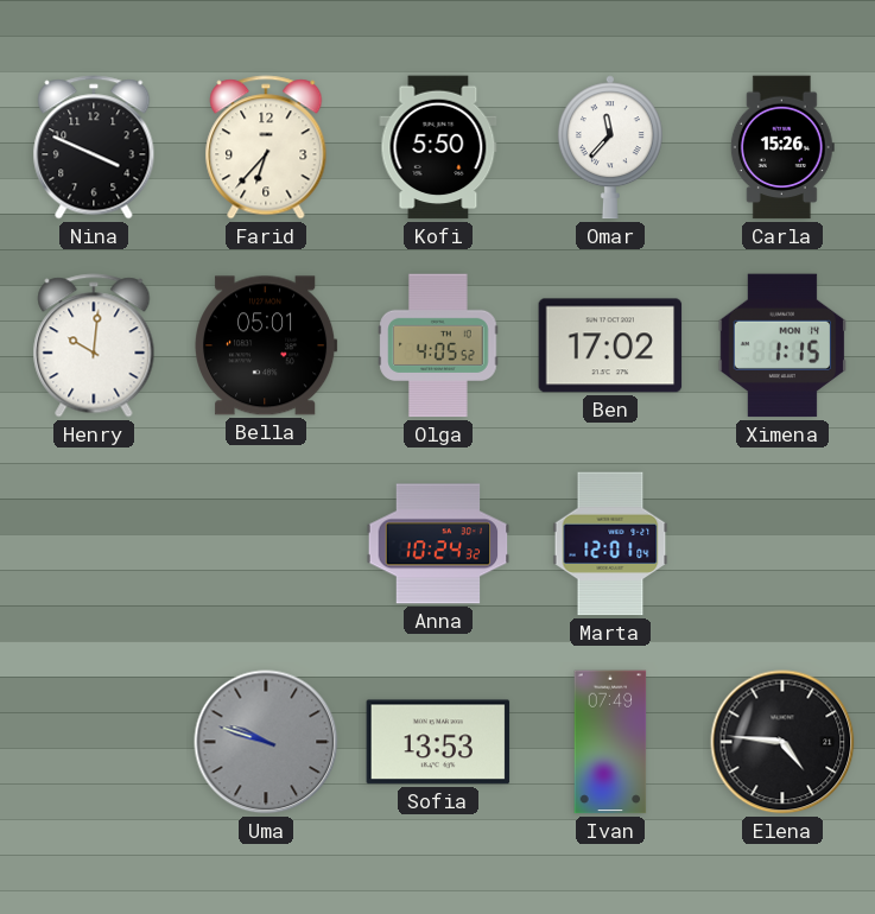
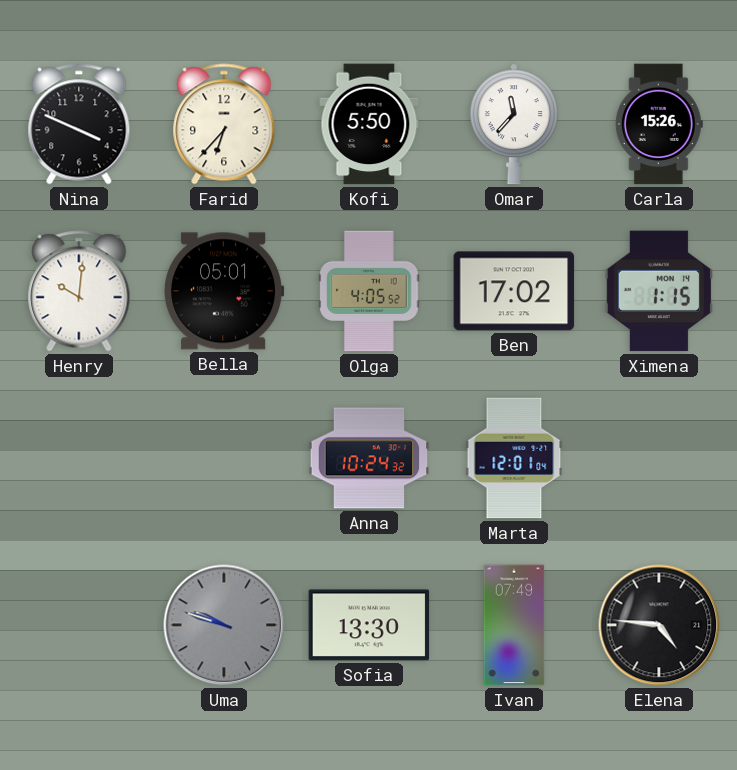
Sofia: 13:53 -> 13:30 (369, 625)
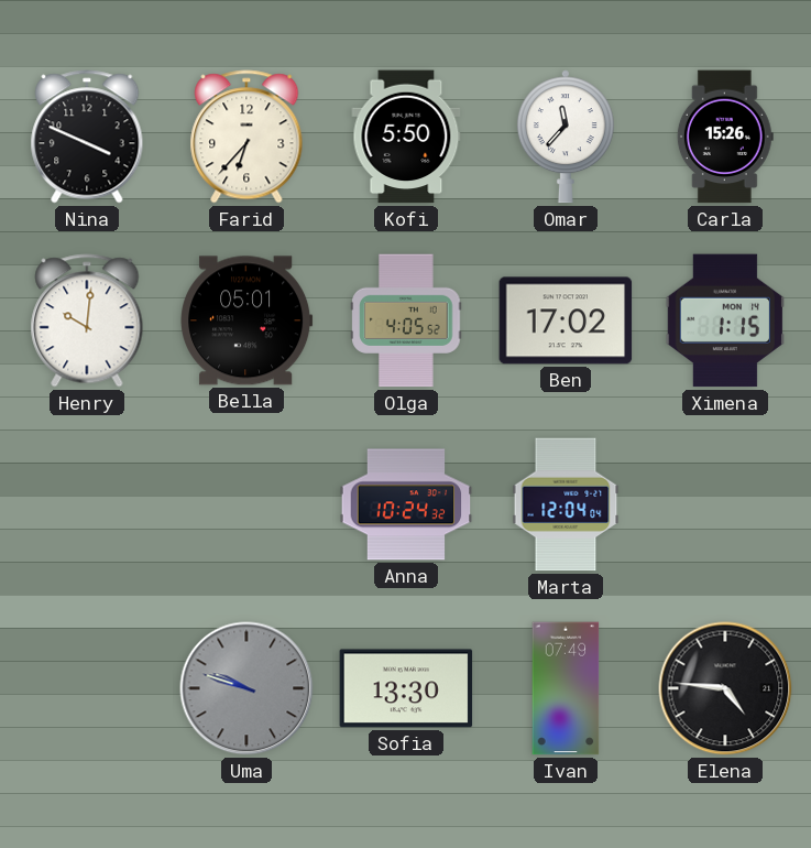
Marta: 12:01 -> 12:04 (566, 504)
